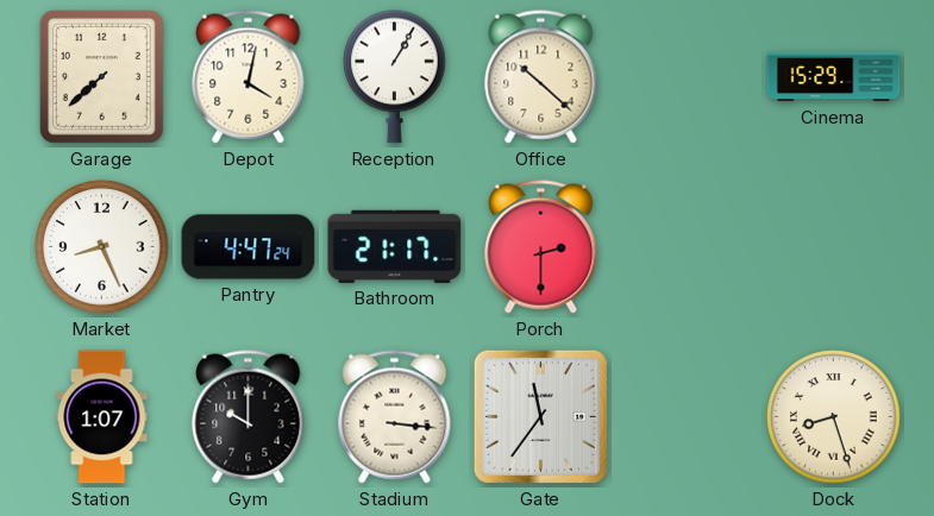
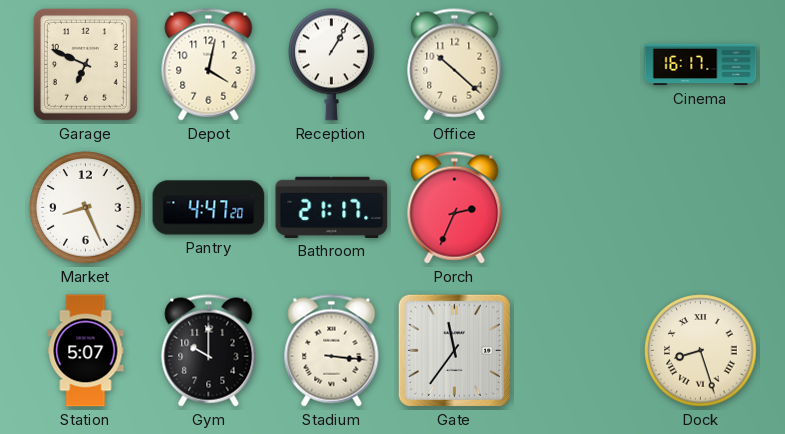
Garage: 7:38 -> 6:49 (85, 64)
Cinema: 15:29 -> 16:17 (701, 65)
Pantry: 4:47:24 -> 4:47:20 (209, 208)
Porch: 2:30 -> 2:34 (455, 208)
Station: 1:07 -> 5:07 (86, 351)
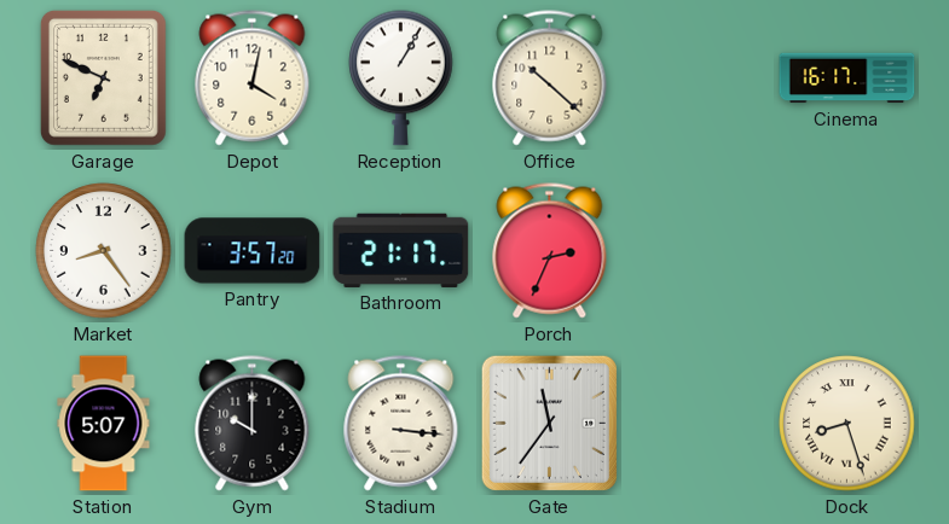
Market: 8:26 -> 8:24 (104, 251)
Pantry: 4:47 -> 3:57 (253, 251)
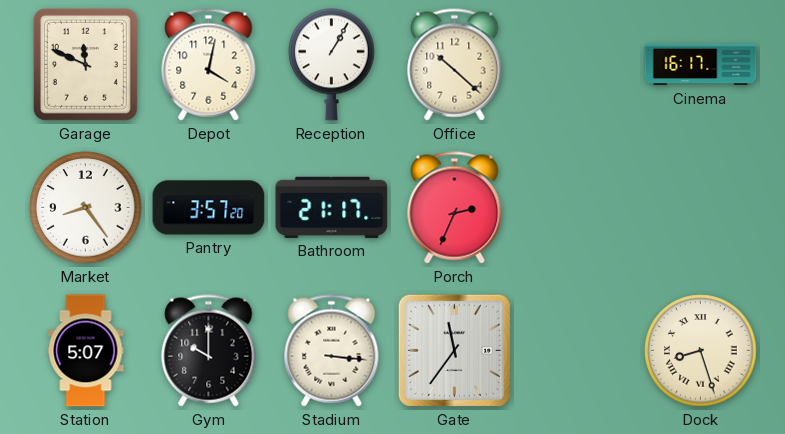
Garage: 6:49 -> 11:49 (85, 64)
